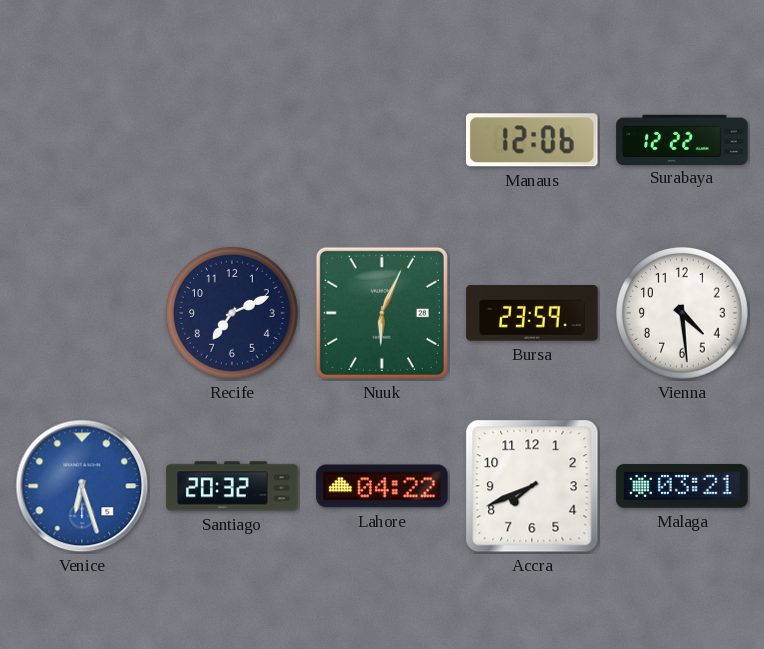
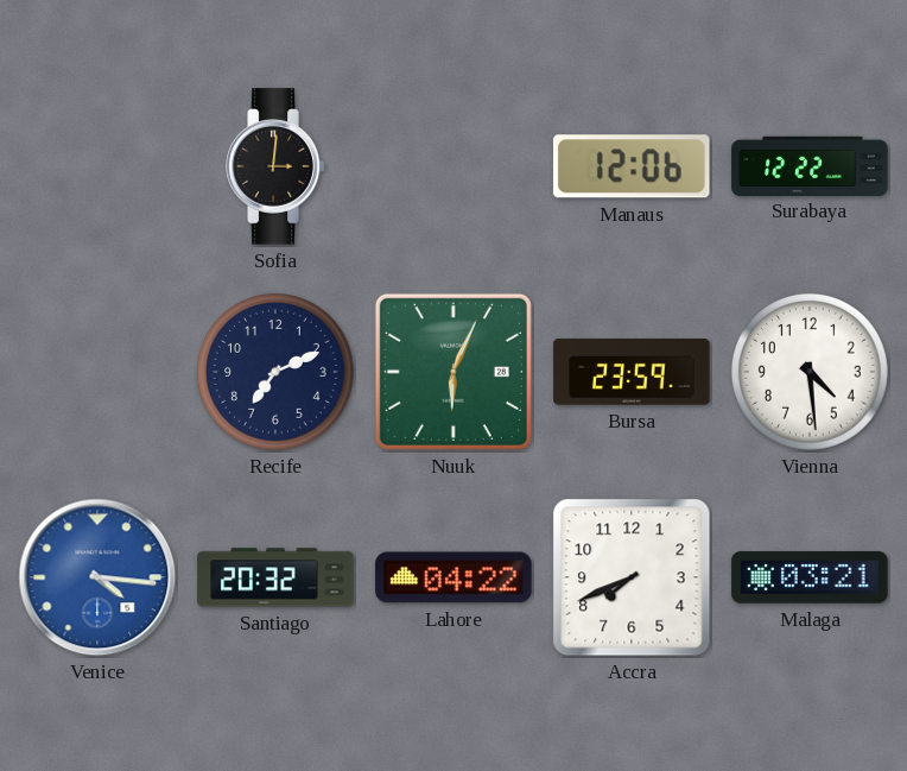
Sofia: none -> 3:01 (275, 166)
Venice: 6:27 -> 4:16 (97, 577)
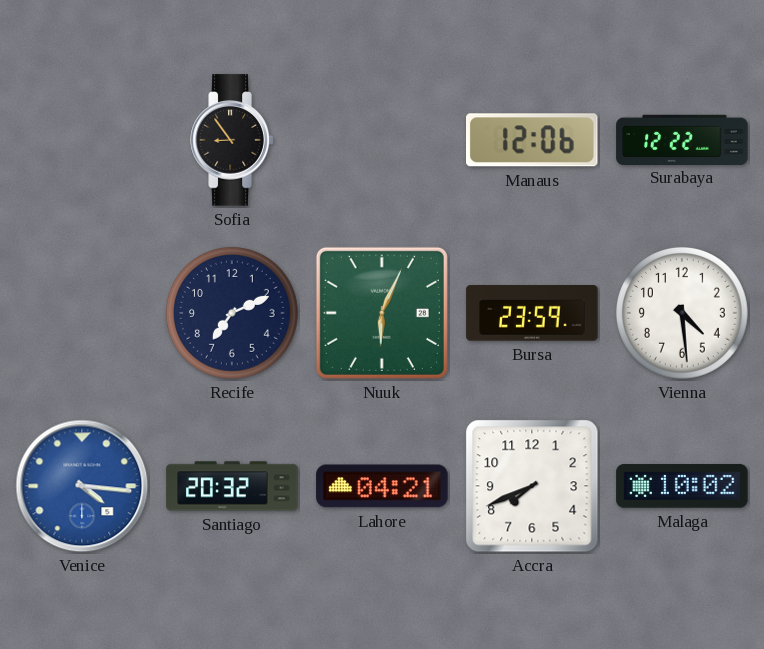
Sofia: 3:01 -> 8:54 (232, 140)
Lahore: 04:22 -> 04:21 (382, 486)
Malaga: 03:21 -> 10:02 (682, 486)
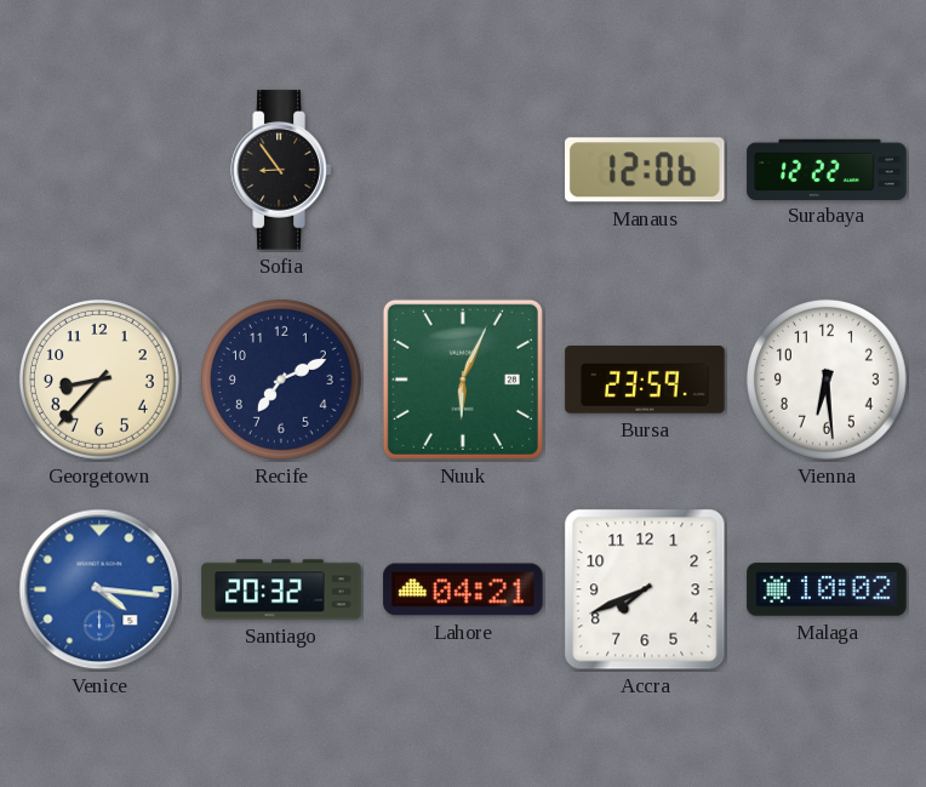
Georgetown: none -> 8:37 (99, 380)
Vienna: 4:29 -> 6:29 (827, 380)
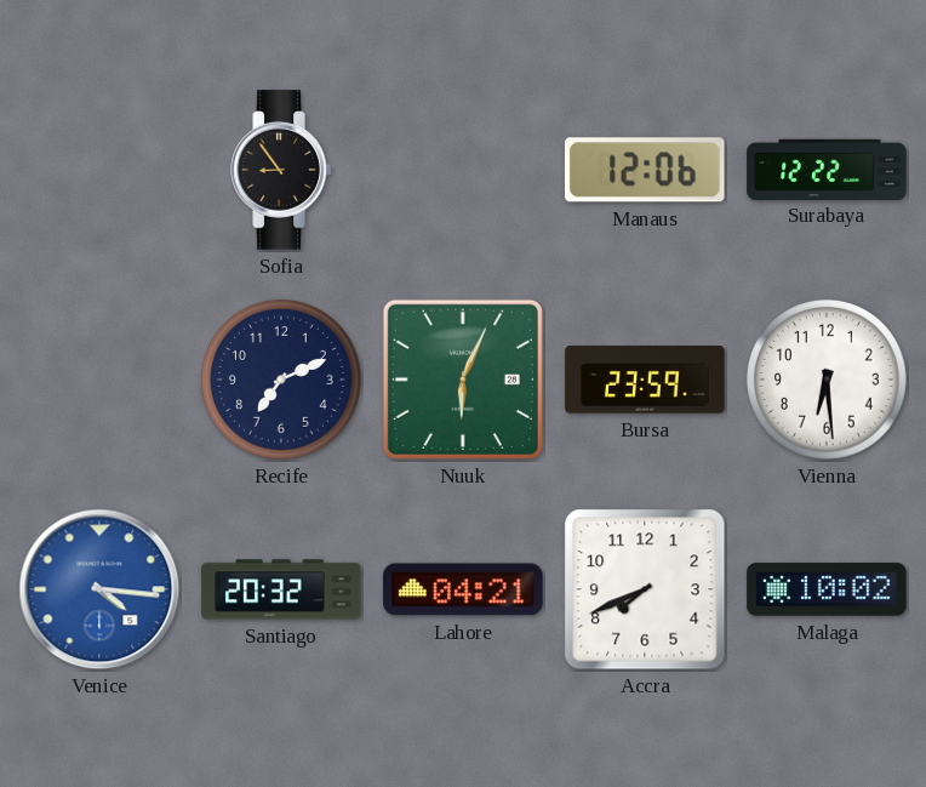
Georgetown: 8:37 -> none (99, 380)
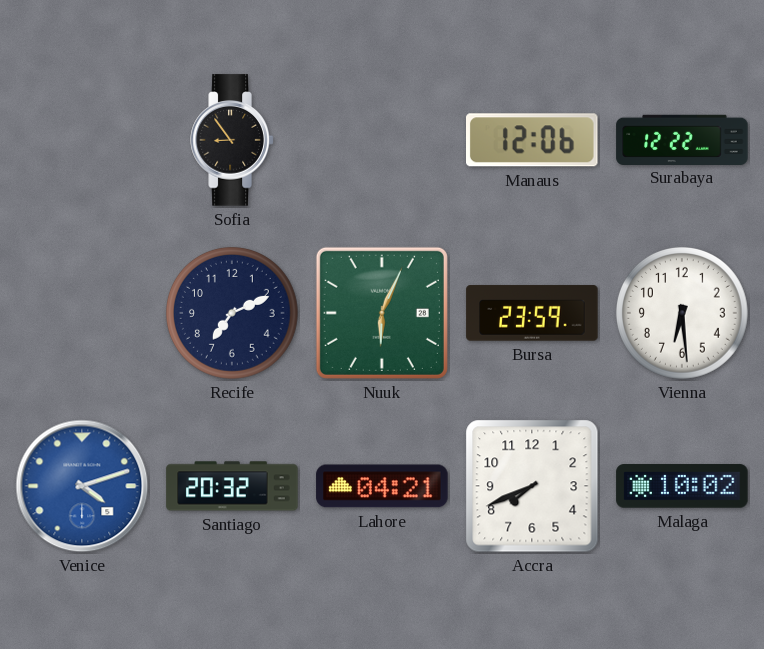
Venice: 4:16 -> 4:12 (82, 486)
